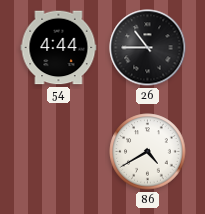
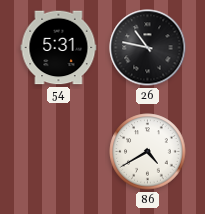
54: 4:44 -> 5:31 (59, 48)
26: 10:45 -> 10:47 (148, 48)
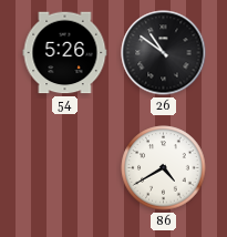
54: 5:31 -> 5:26 (65, 53)
26: 10:47 -> 10:51 (164, 53)
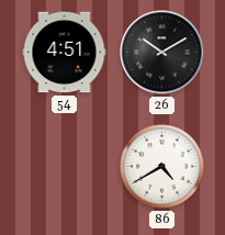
54: 5:26 -> 4:51 (65, 53)
26: 10:51 -> 10:10 (162, 53)
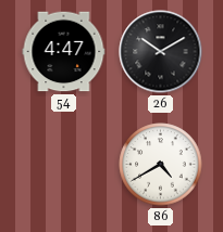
54: 4:51 -> 4:47 (64, 52)
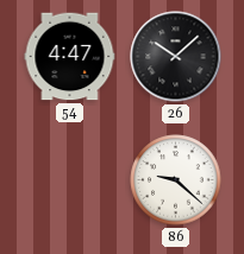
26: 10:10 -> 10:08 (176, 57)
86: 4:40 -> 9:22 (176, 180)
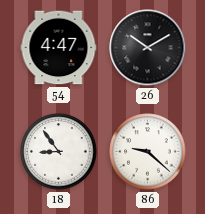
26: 10:08 -> 10:10 (148, 48)
18: none -> 8:54 (59, 152)
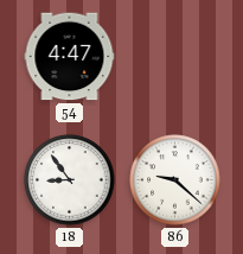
26: 10:10 -> none (148, 48)
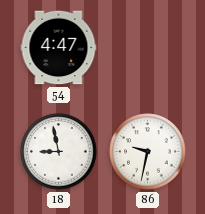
18: 8:54 -> 8:58 (59, 152)
86: 9:22 -> 9:32 (148, 152)
